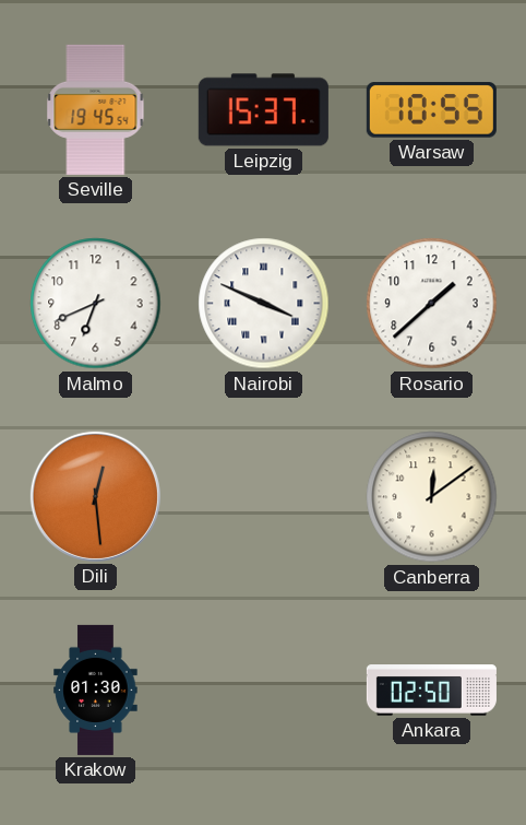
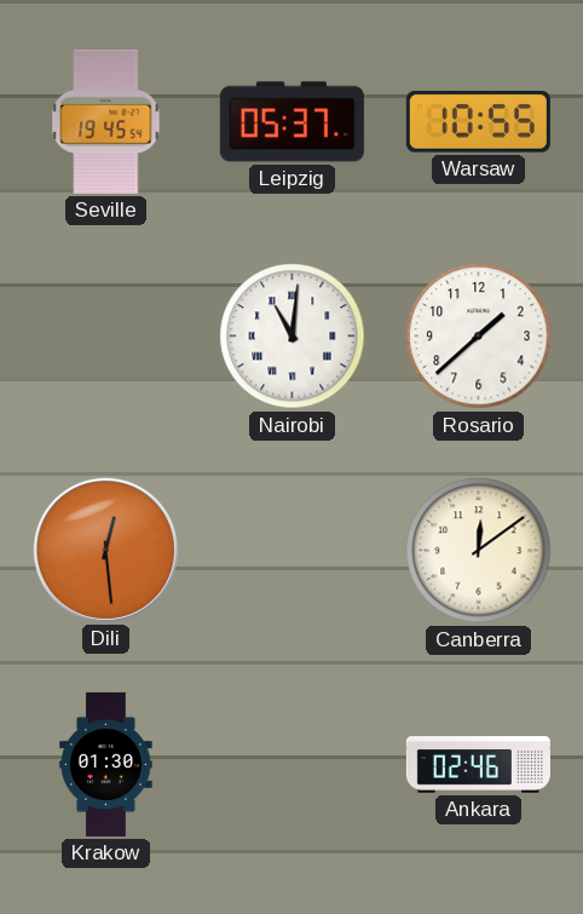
Leipzig: 15:37 -> 05:37 (291, 122)
Malmo: 6:41 -> none (96, 304)
Nairobi: 3:49 -> 11:01 (293, 337)
Ankara: 02:50 -> 02:46 (478, 765)
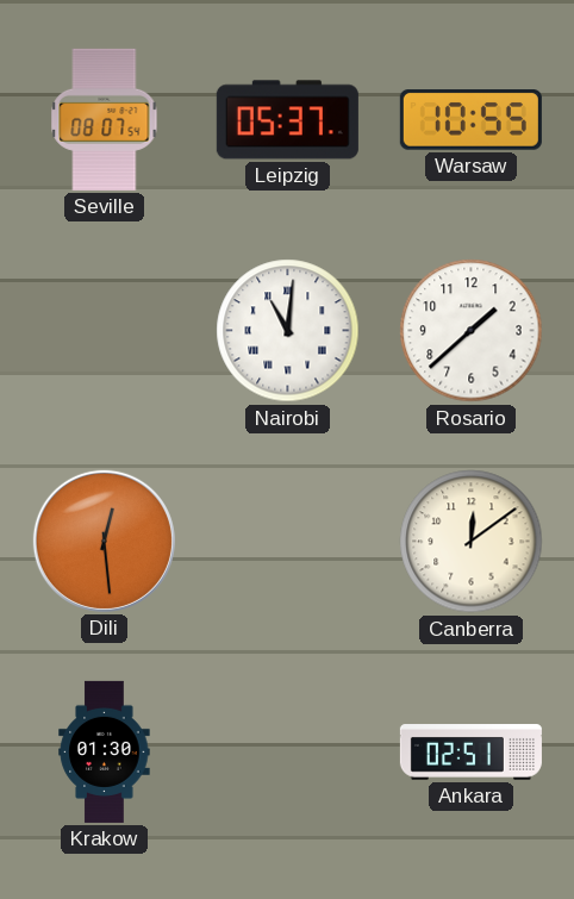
Seville: 19:45 -> 08:07 (105, 119)
Ankara: 02:46 -> 02:51 (470, 753)
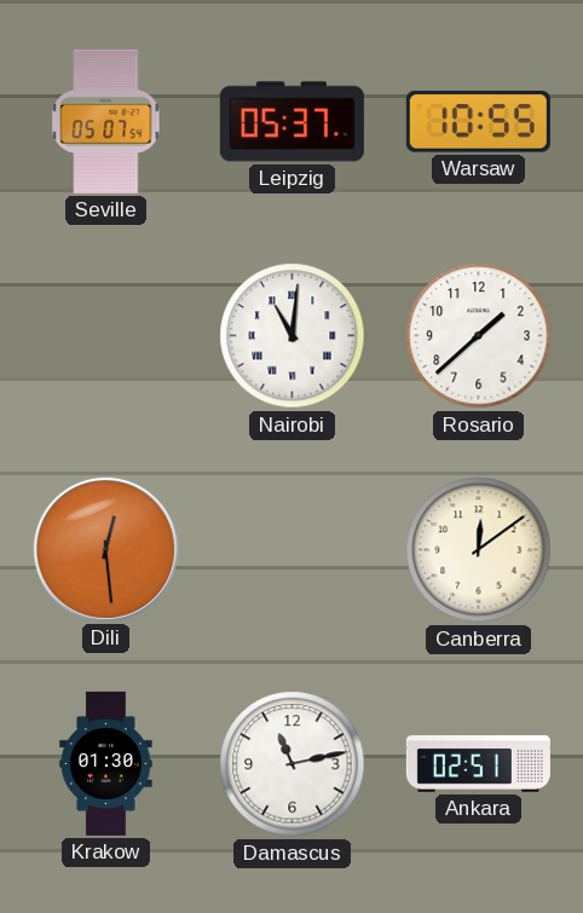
Seville: 08:07 -> 05:07 (106, 121)
Damascus: none -> 11:13 (293, 764)
